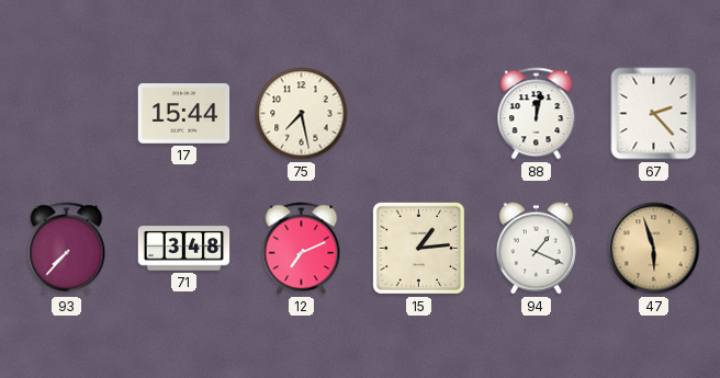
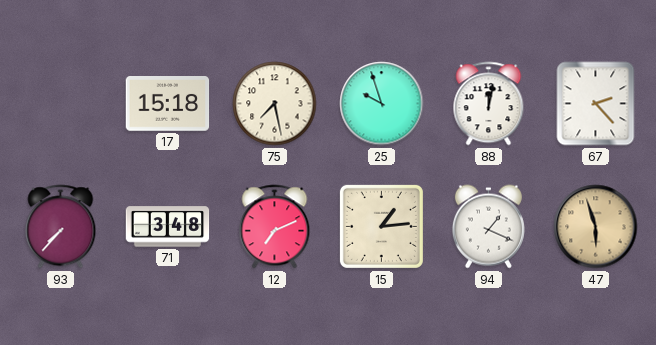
17: 15:44 -> 15:18 (168, 104)
25: none -> 9:57 (382, 104)
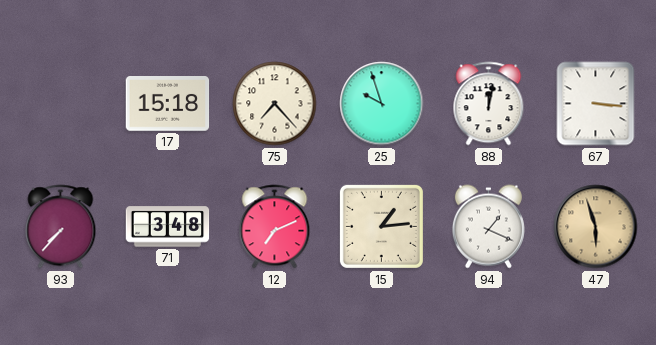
75: 7:28 -> 7:23 (275, 104)
67: 2:23 -> 3:16 (596, 104)
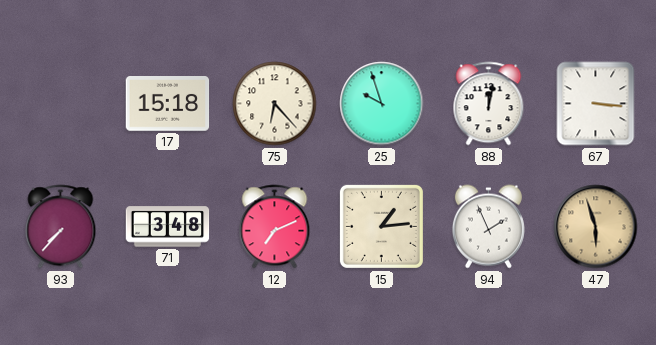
75: 7:23 -> 6:23 (275, 104)
94: 1:19 -> 1:56 (488, 227)
